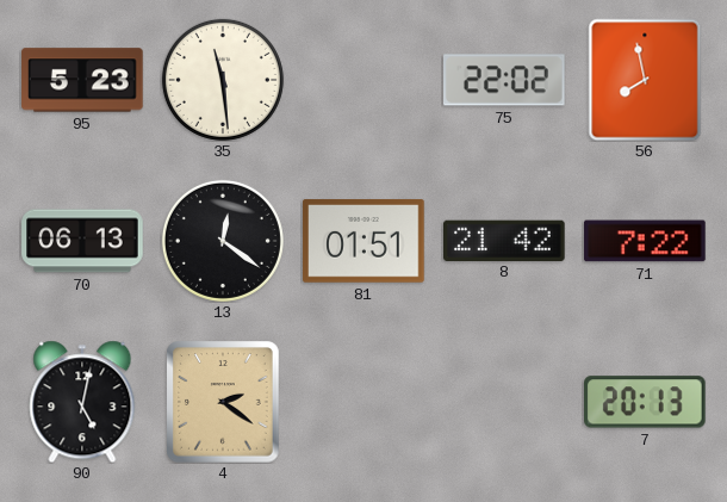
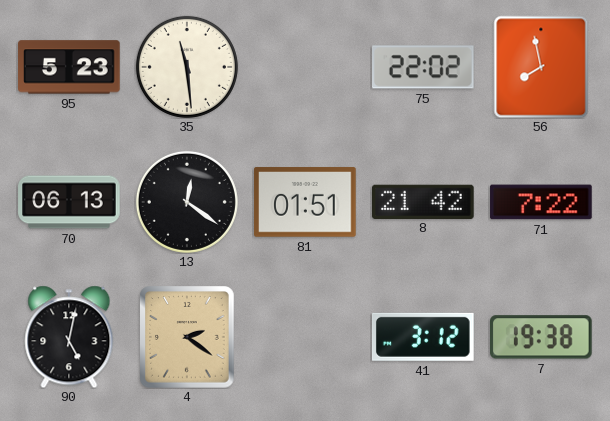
41: none -> 3:12 (423, 337)
7: 20:13 -> 19:38 (542, 337)
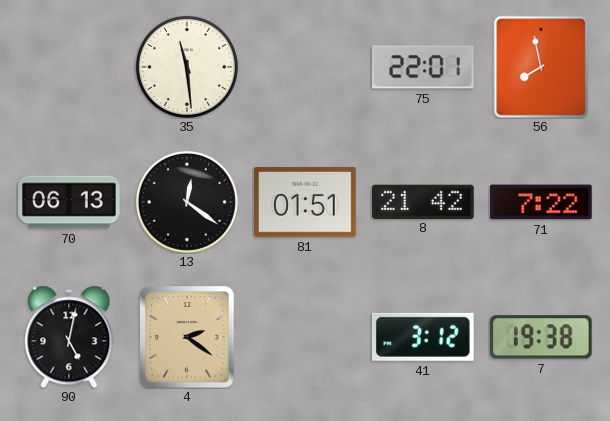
95: 5:23 -> none (69, 67)
75: 22:02 -> 22:01 (424, 67)
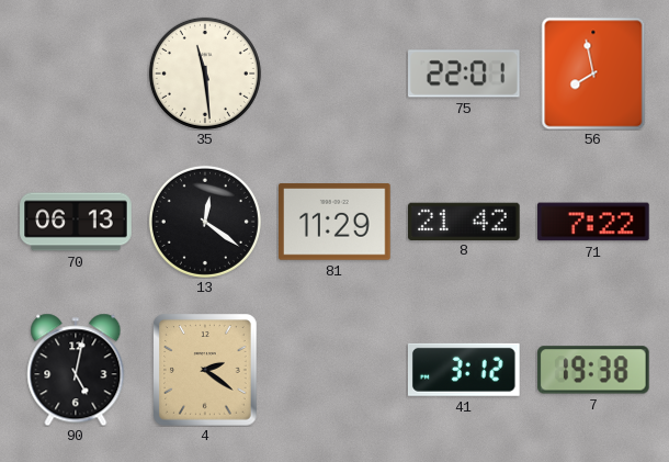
81: 01:51 -> 11:29 (334, 222)
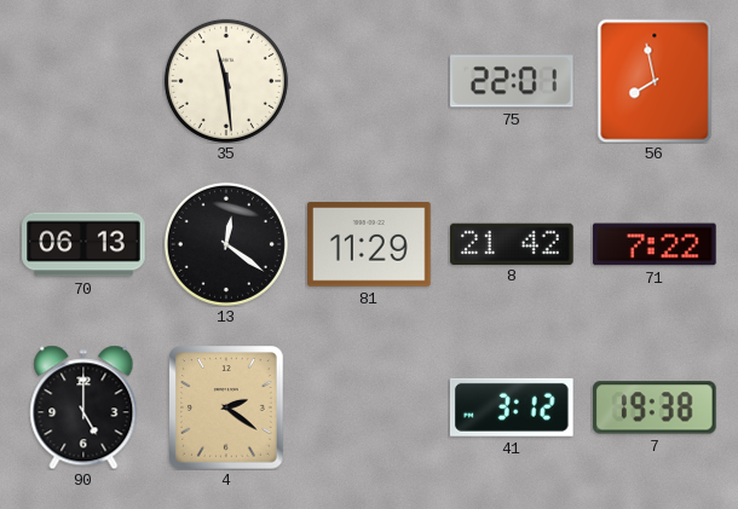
90: 5:02 -> 5:00 (83, 407)
